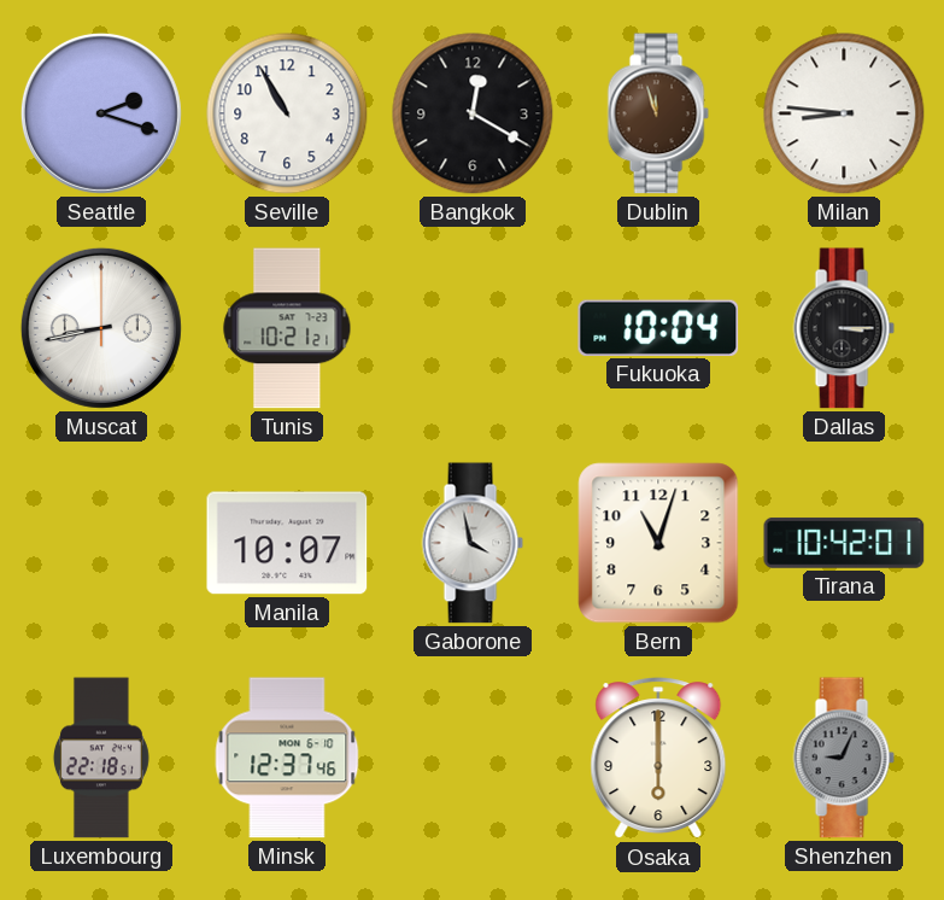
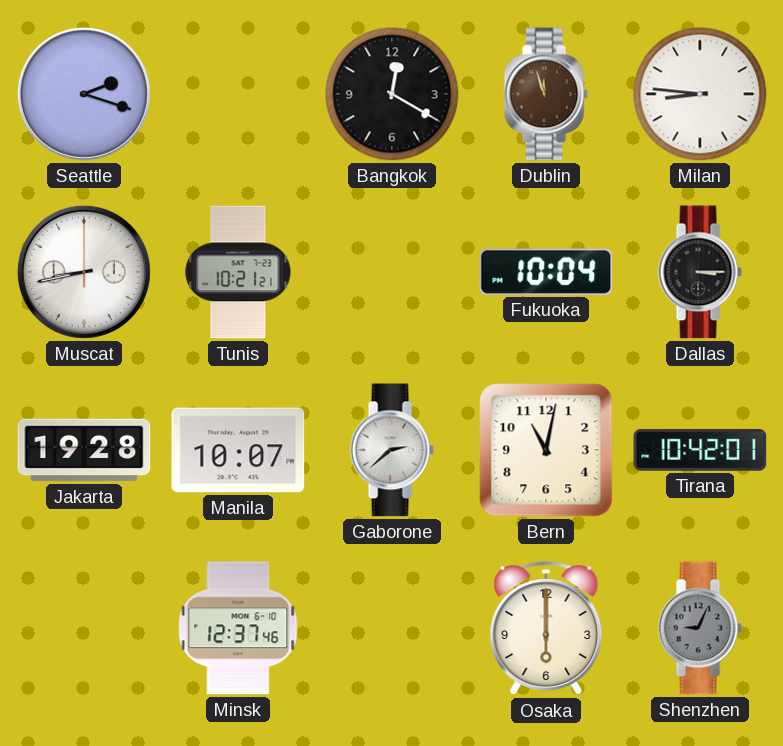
Seville: 10:55 -> none (287, 113)
Jakarta: none -> 19:28 (84, 450)
Gaborone: 3:58 -> 2:38 (392, 450)
Bern: 11:03 -> 11:02 (546, 450)
Luxembourg: 22:18 -> none (101, 758)
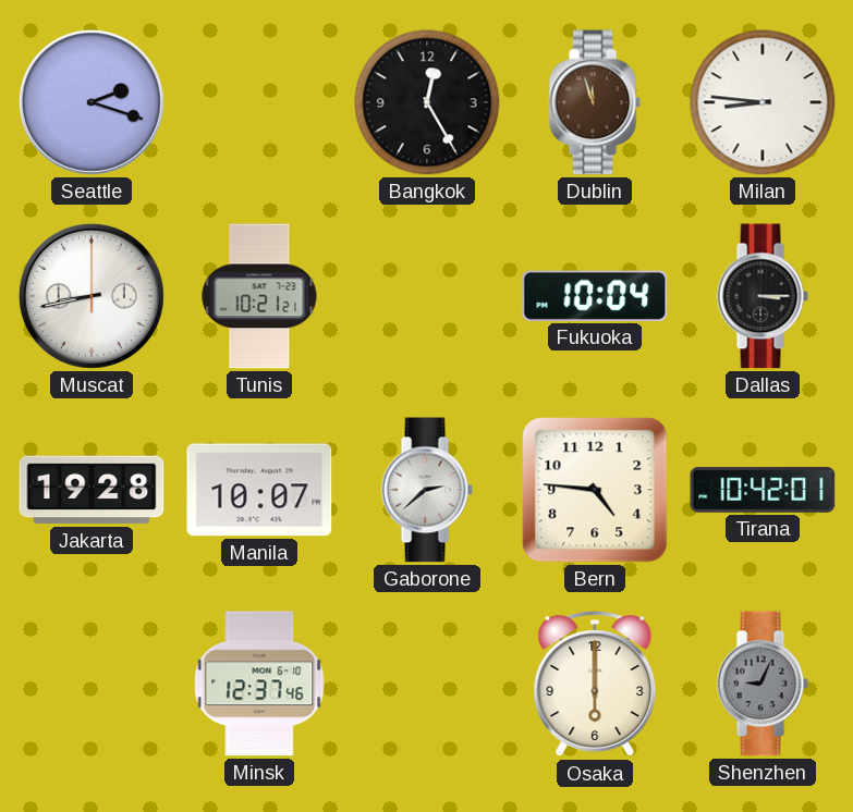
Bangkok: 12:20 -> 12:25 (427, 102)
Bern: 11:02 -> 4:46 (595, 490)
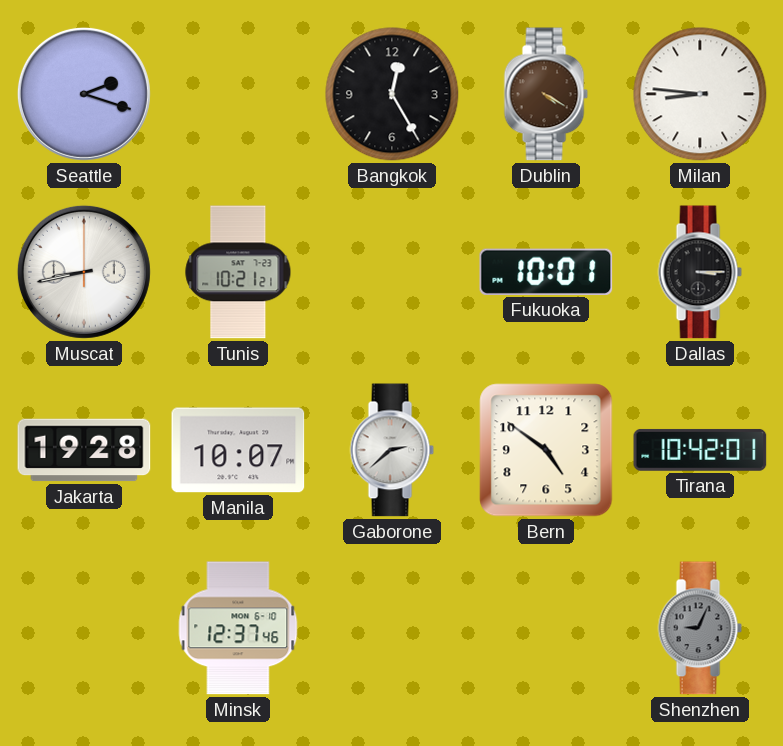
Dublin: 11:57 -> 4:20 (546, 94)
Fukuoka: 10:04 -> 10:01 (546, 272)
Bern: 4:46 -> 4:51 (546, 450)
Osaka: 6:00 -> none (595, 685)
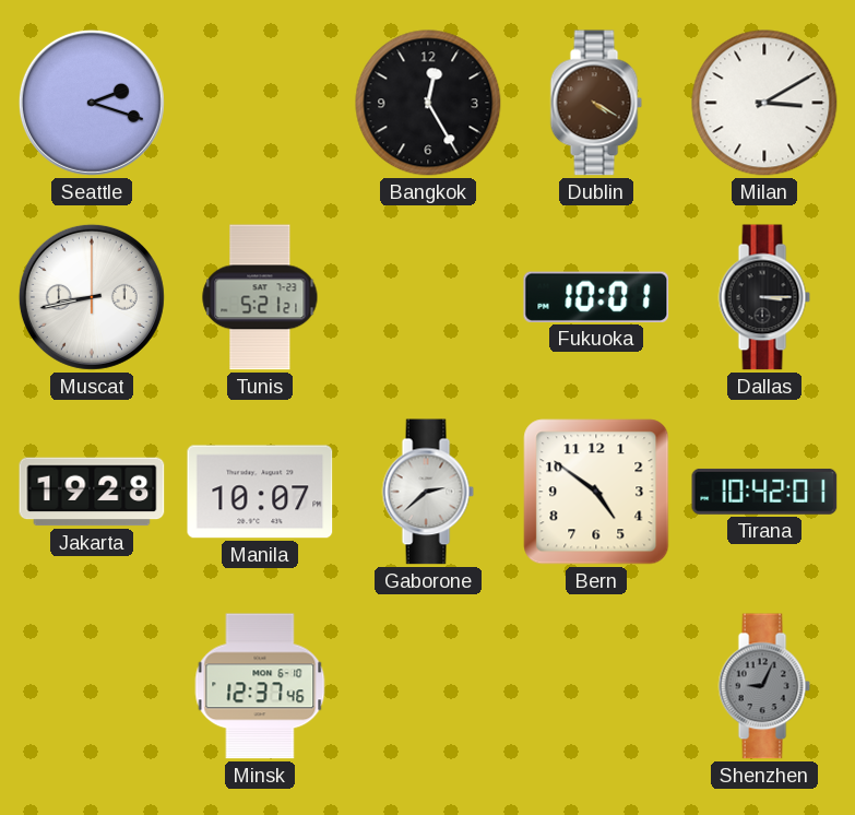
Milan: 8:46 -> 3:10 (764, 103)
Tunis: 10:21 -> 5:21 (260, 297)
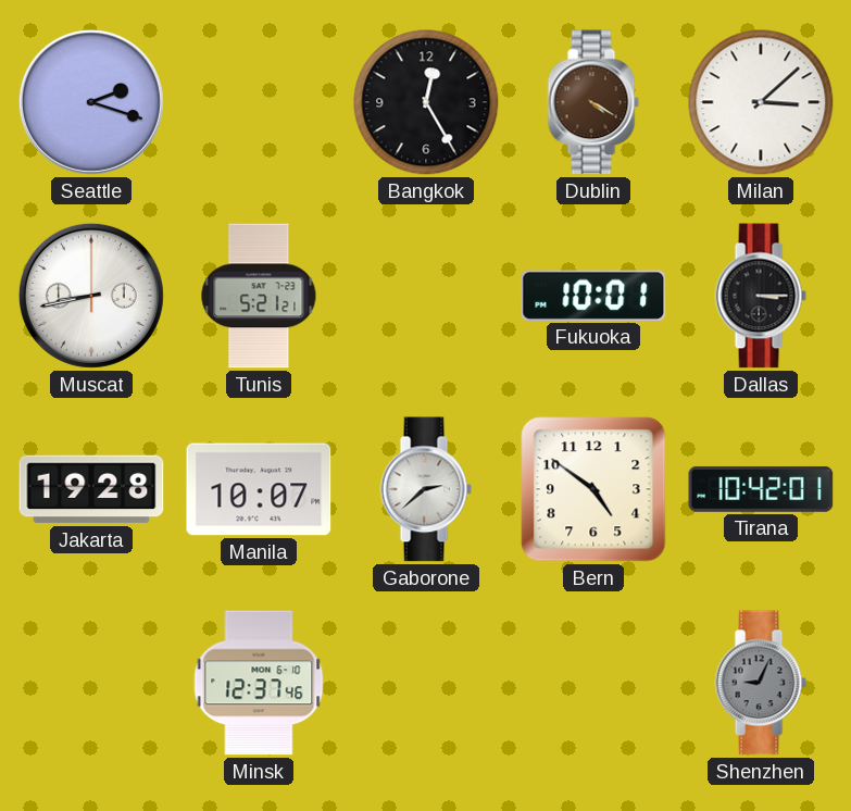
Milan: 3:10 -> 3:08 (761, 102)
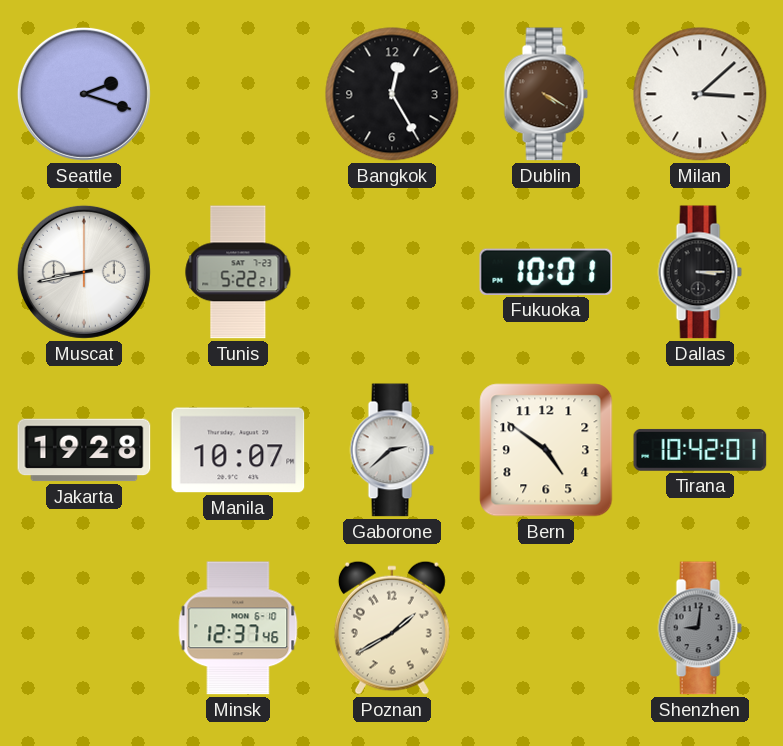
Tunis: 5:21 -> 5:22 (238, 272)
Poznan: none -> 1:40 (392, 628)
Shenzhen: 9:04 -> 9:01 (700, 628)
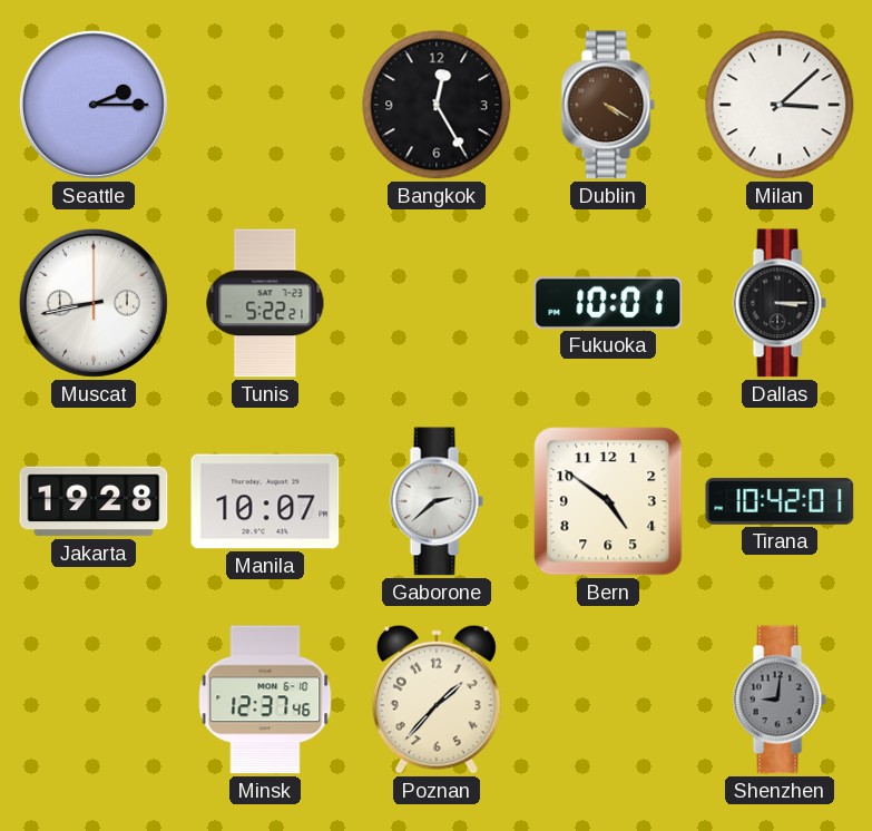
Seattle: 2:18 -> 2:15 (94, 105)
Poznan: 1:40 -> 1:37 (437, 700)
